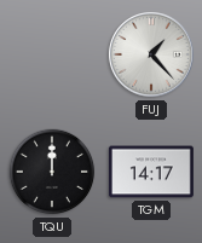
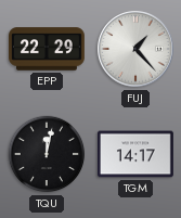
EPP: none -> 22:29 (48, 49)
TQU: 12:00 -> 12:02 (47, 154)
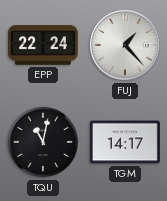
EPP: 22:29 -> 22:24 (44, 45)
TQU: 12:02 -> 11:02 (43, 142)
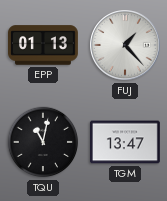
EPP: 22:24 -> 01:13 (44, 45)
TGM: 14:17 -> 13:47 (125, 142)
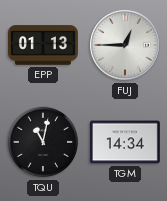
FUJ: 1:23 -> 12:45 (125, 45)
TGM: 13:47 -> 14:34 (125, 142)
